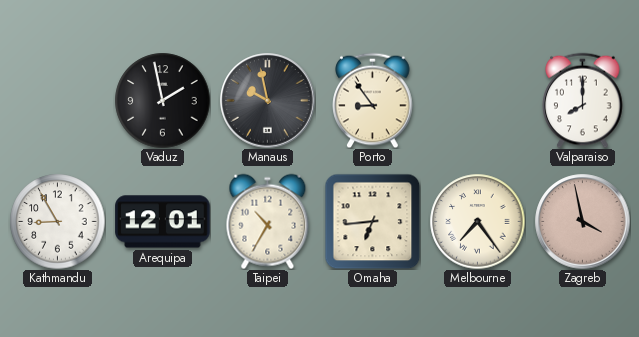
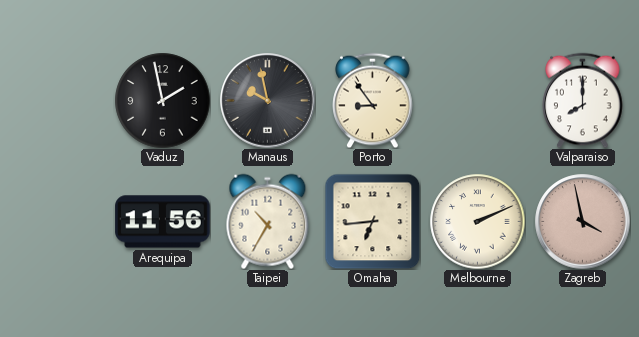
Kathmandu: 8:55 -> none (57, 221)
Arequipa: 12:01 -> 11:56 (163, 222)
Melbourne: 7:24 -> 2:11 (477, 221)
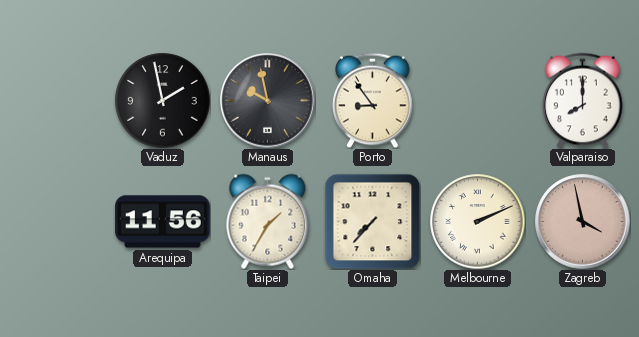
Taipei: 10:35 -> 1:35 (268, 221)
Omaha: 6:44 -> 7:37 (372, 221)
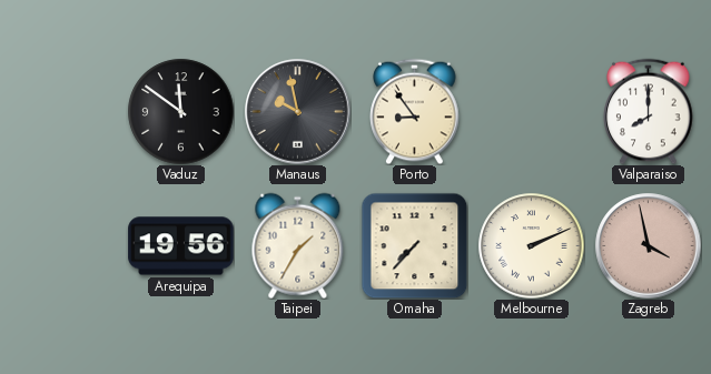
Vaduz: 1:58 -> 11:51 (180, 111)
Arequipa: 11:56 -> 19:56 (181, 246)
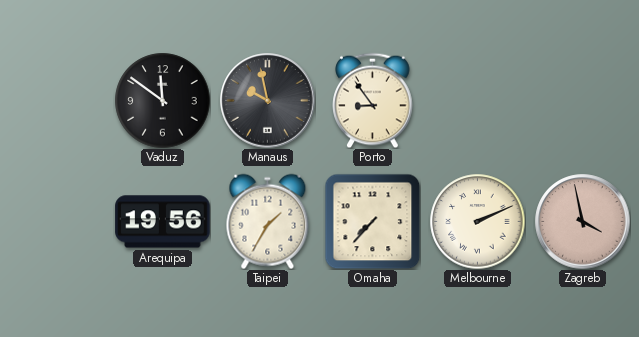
Valparaiso: 8:00 -> none (649, 111)
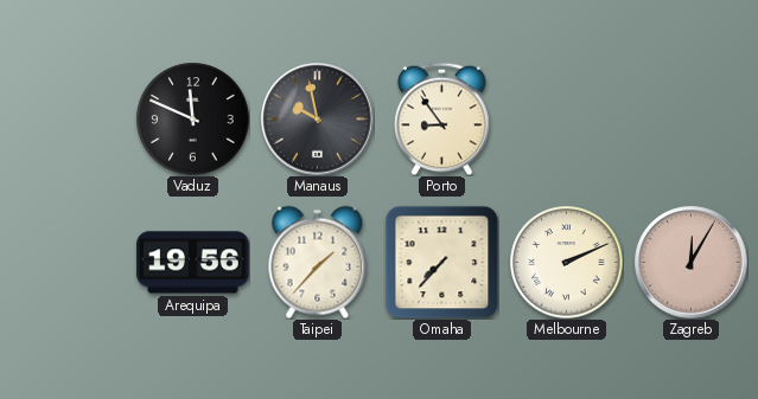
Vaduz: 11:51 -> 11:49 (192, 118)
Taipei: 1:35 -> 1:37 (318, 262)
Zagreb: 3:58 -> 12:05 (692, 263)
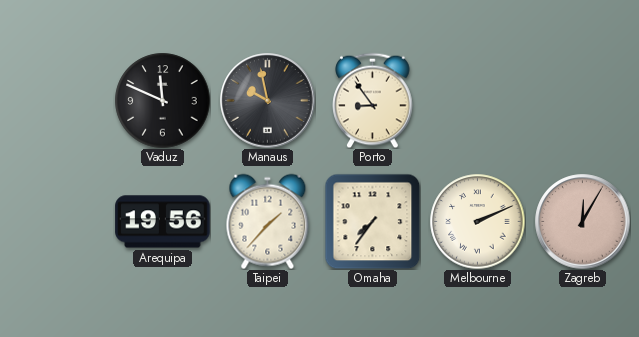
Omaha: 7:37 -> 7:36 (372, 221)
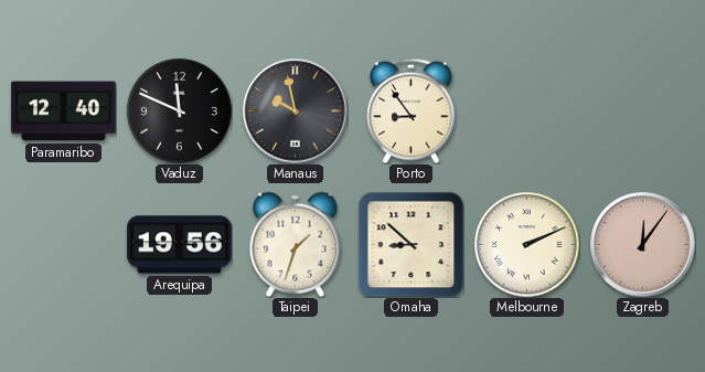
Paramaribo: none -> 12:40 (64, 111)
Taipei: 1:37 -> 1:33 (296, 244)
Omaha: 7:36 -> 8:52 (410, 244)
Zagreb: 12:05 -> 12:06 (643, 245)
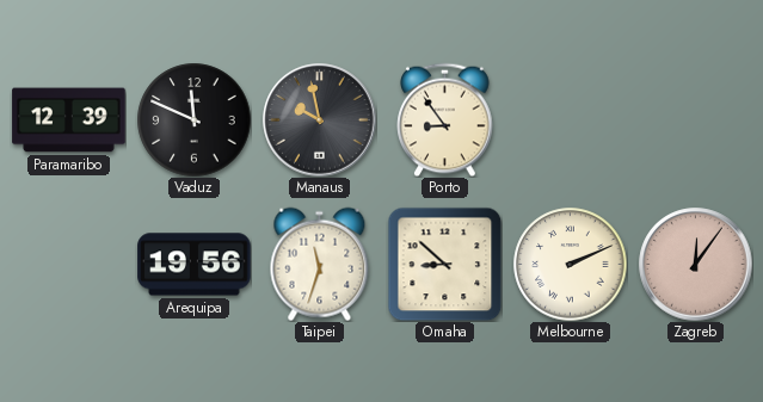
Paramaribo: 12:40 -> 12:39 (69, 120)
Taipei: 1:33 -> 11:33 (320, 264)
